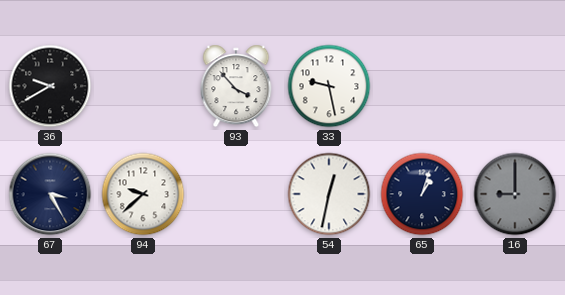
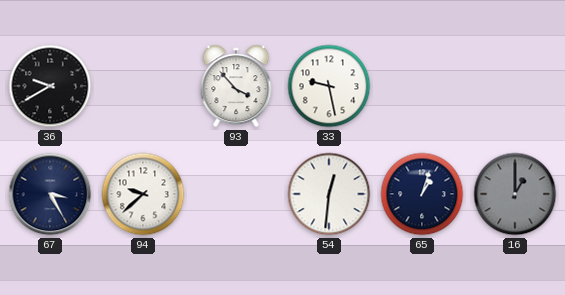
54: 12:32 -> 12:31 (329, 194)
16: 9:00 -> 1:00 (515, 194)
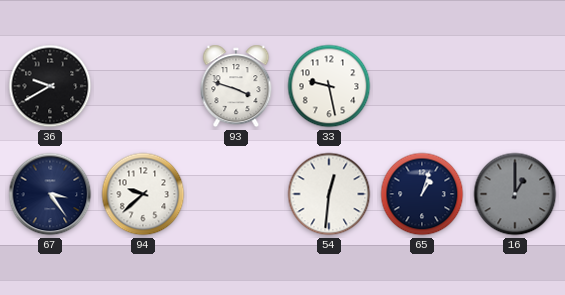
93: 3:53 -> 3:48 (236, 86)
67: 3:25 -> 3:24 (50, 194)
